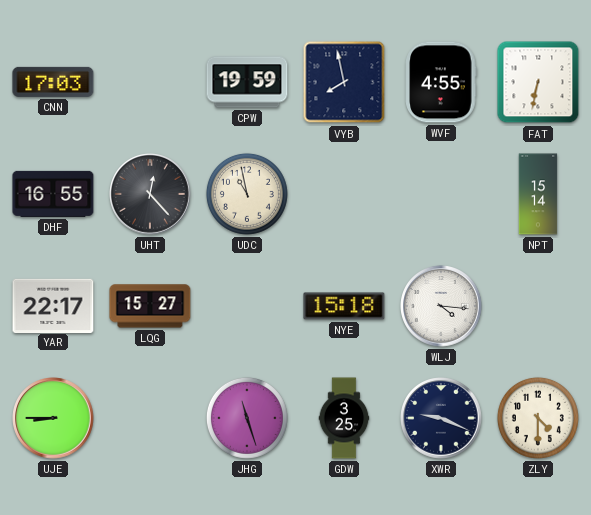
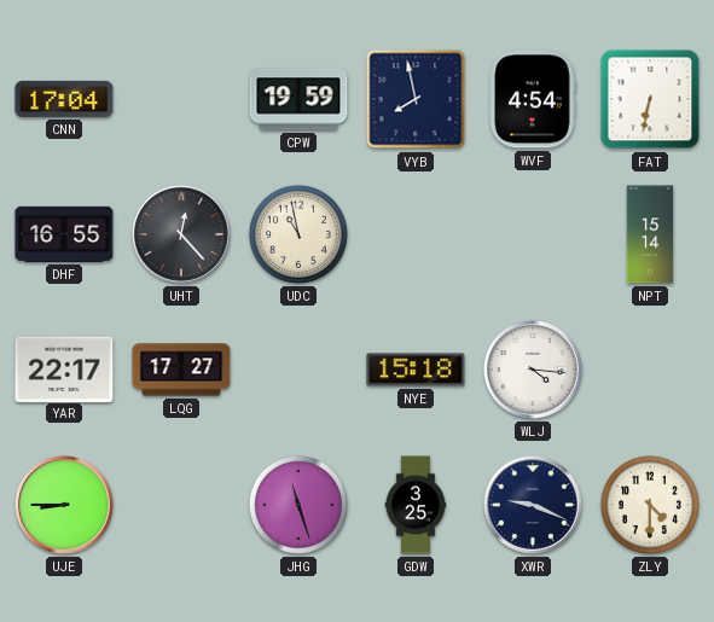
CNN: 17:03 -> 17:04 (64, 99)
WVF: 4:55 -> 4:54 (533, 99)
LQG: 15:27 -> 17:27 (181, 370)
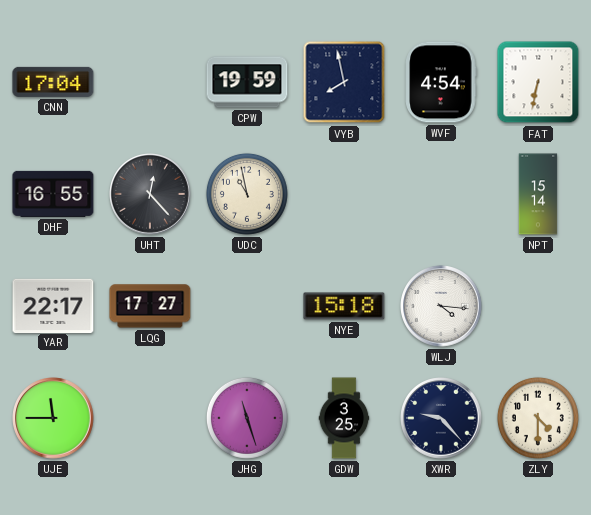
UJE: 8:45 -> 11:45 (53, 418)
XWR: 9:19 -> 9:23 (441, 418)
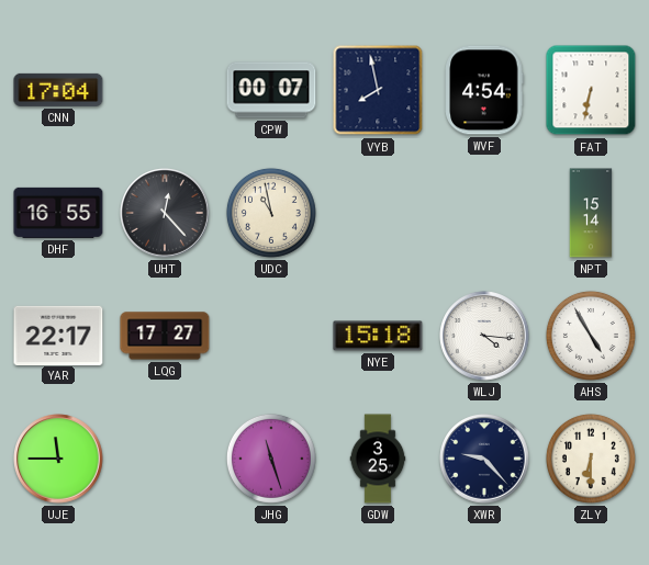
CPW: 19:59 -> 00:07 (271, 90)
AHS: none -> 4:55 (591, 336)
ZLY: 4:30 -> 6:30 (591, 459)
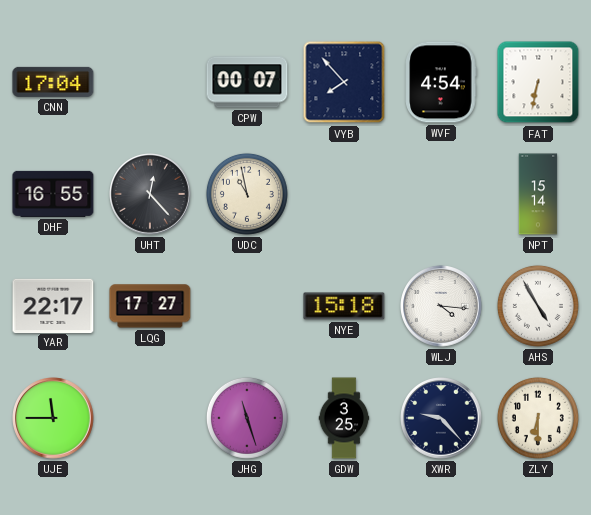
VYB: 7:58 -> 7:53 (344, 82)
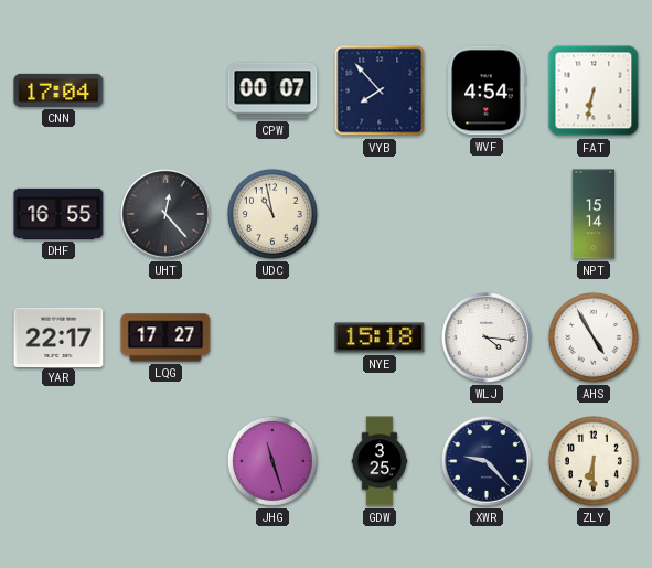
UJE: 11:45 -> none (53, 418)
